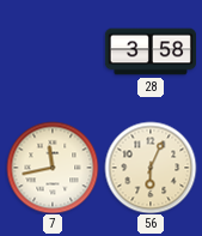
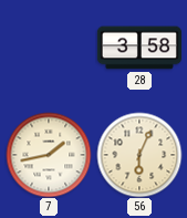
7: 11:43 -> 1:43 (49, 155)
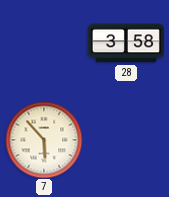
7: 1:43 -> 5:53 (44, 140)
56: 6:04 -> none (139, 155)
